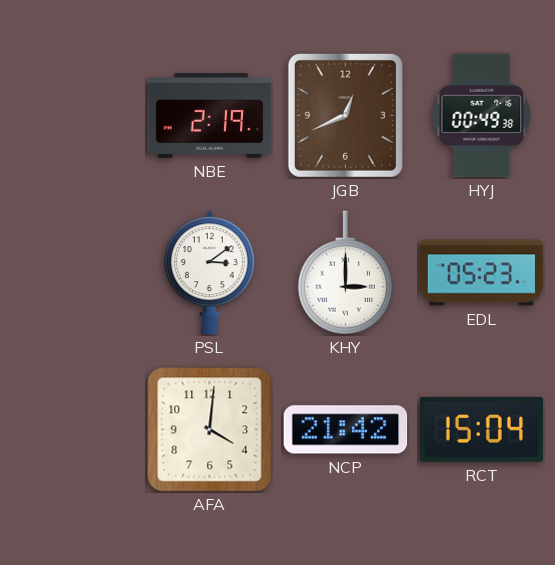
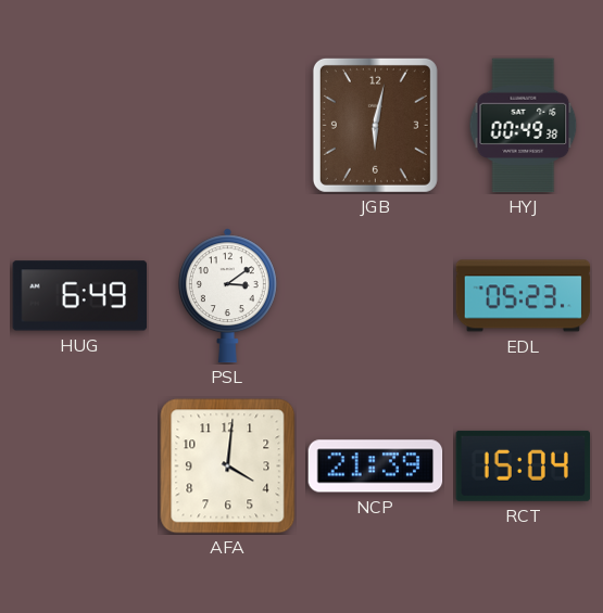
NBE: 2:19 -> none (210, 116)
JGB: 12:41 -> 6:02 (375, 125)
HUG: none -> 6:49 (80, 296)
KHY: 3:00 -> none (345, 273)
NCP: 21:42 -> 21:39 (376, 467)
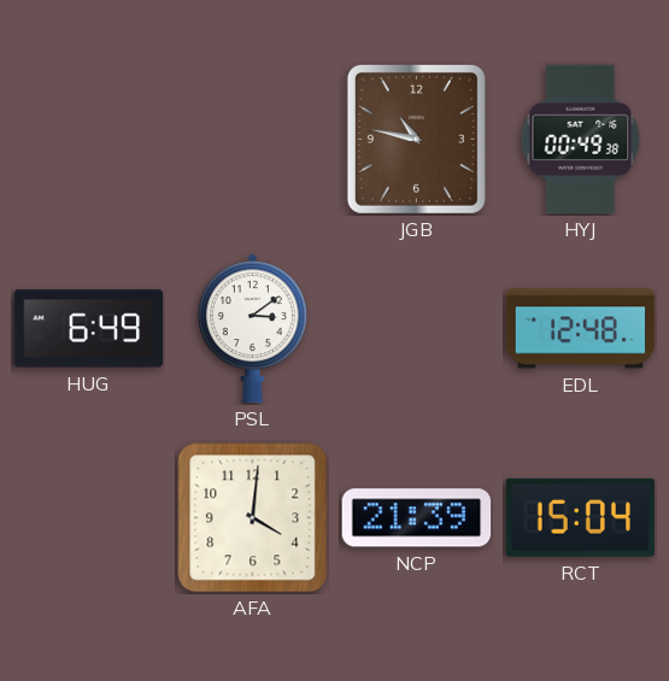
JGB: 6:02 -> 10:47 (416, 139)
EDL: 05:23 -> 12:48 (581, 329)
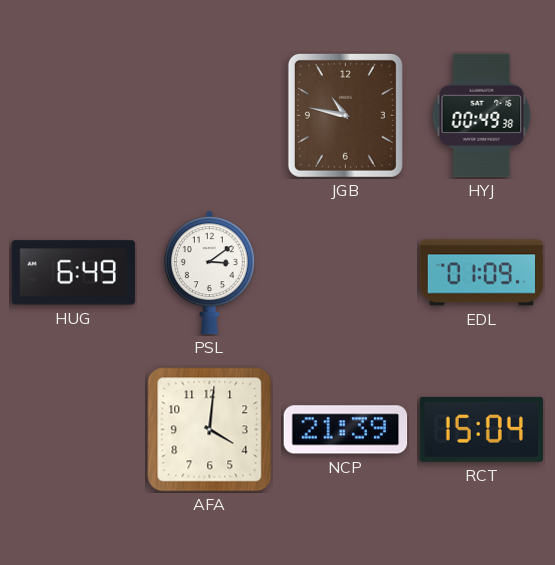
EDL: 12:48 -> 01:09 (482, 273)
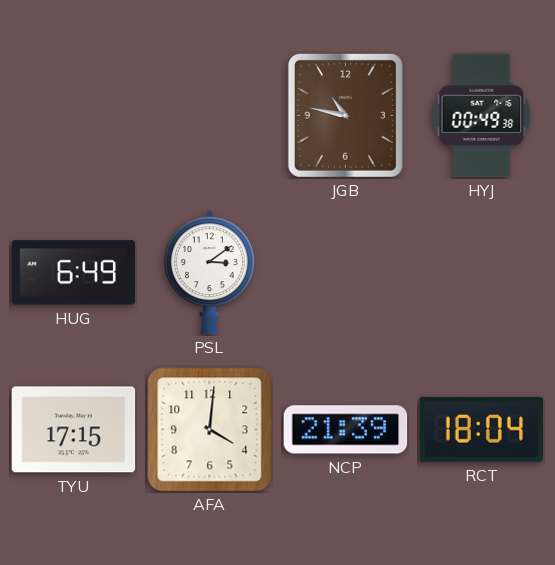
EDL: 01:09 -> none (482, 273)
TYU: none -> 17:15 (74, 430)
RCT: 15:04 -> 18:04 (482, 429)
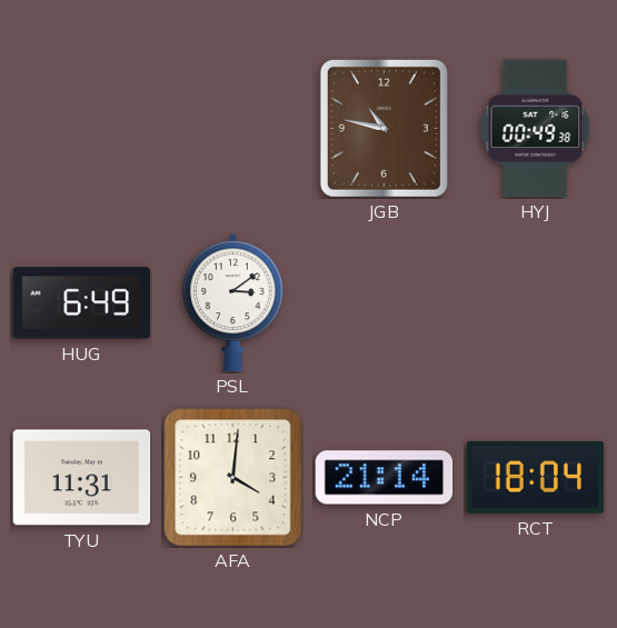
TYU: 17:15 -> 11:31 (82, 478)
NCP: 21:39 -> 21:14 (385, 478)
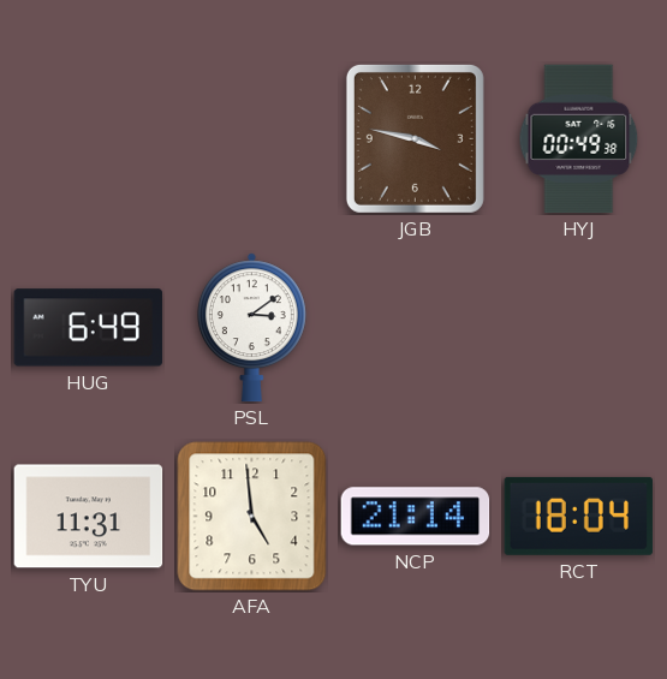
JGB: 10:47 -> 3:47 (415, 138)
AFA: 4:01 -> 4:59 (252, 517)
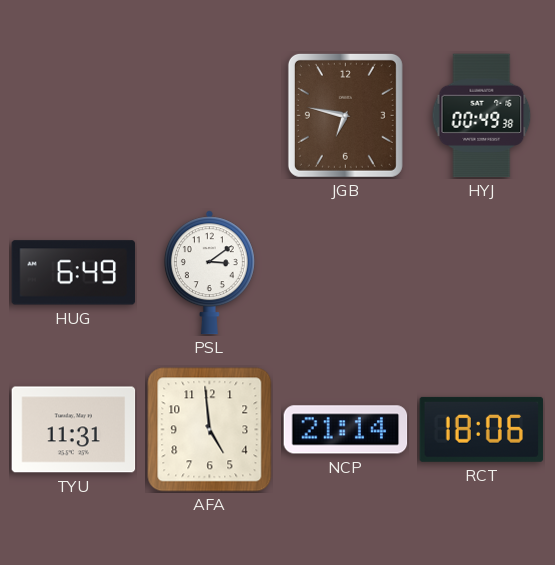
JGB: 3:47 -> 6:47 (345, 115)
RCT: 18:04 -> 18:06 (482, 429)
